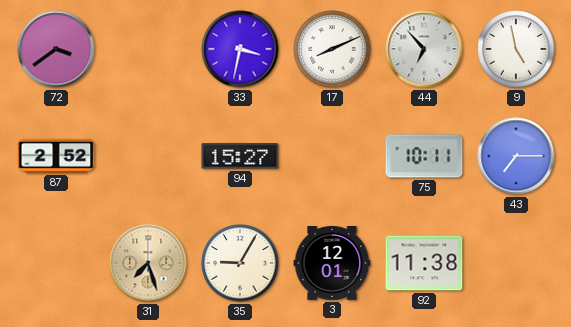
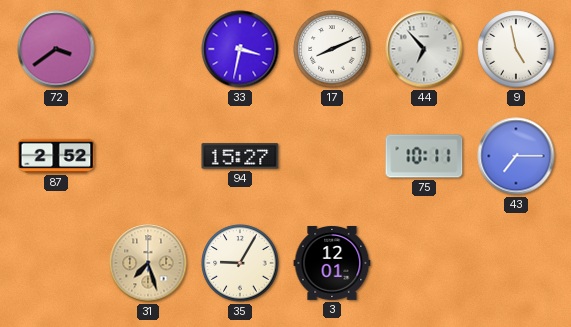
92: 11:38 -> none (424, 263)
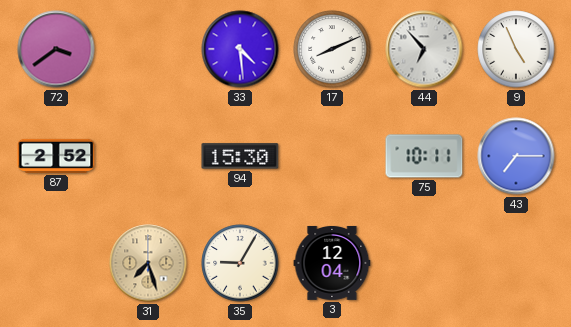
33: 3:32 -> 4:29 (240, 49)
9: 4:58 -> 4:56 (516, 49)
94: 15:27 -> 15:30 (240, 156)
3: 12:01 -> 12:04 (332, 263)
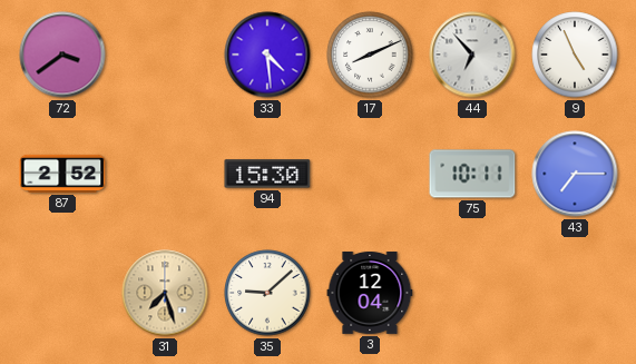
35: 9:05 -> 9:08 (267, 293)
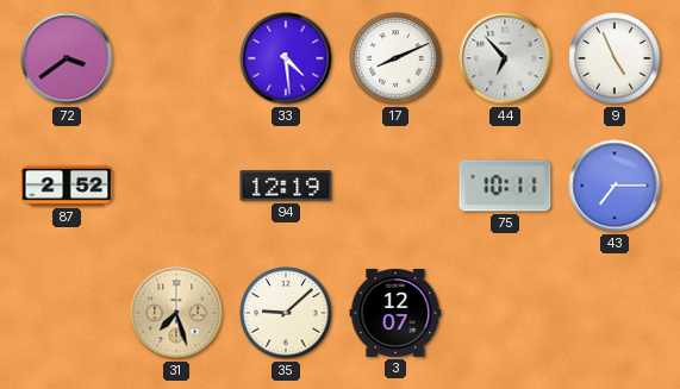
94: 15:30 -> 12:19 (286, 186)
3: 12:04 -> 12:07 (395, 313)
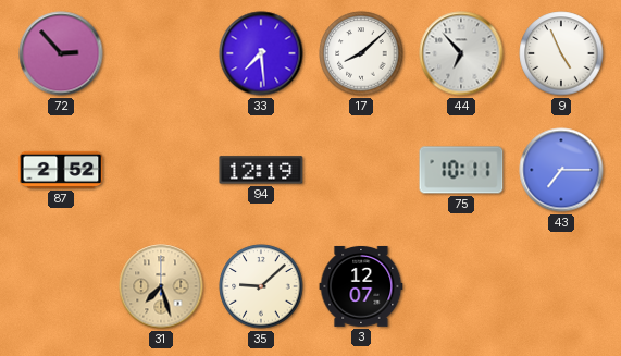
72: 3:39 -> 2:53 (61, 53)
33: 4:29 -> 7:29 (261, 53)
17: 8:11 -> 8:08 (361, 53)
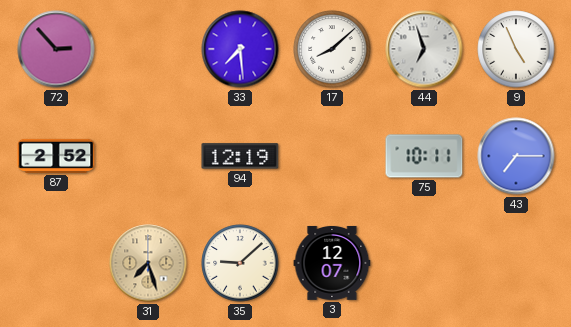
44: 6:53 -> 6:57 (424, 49)
